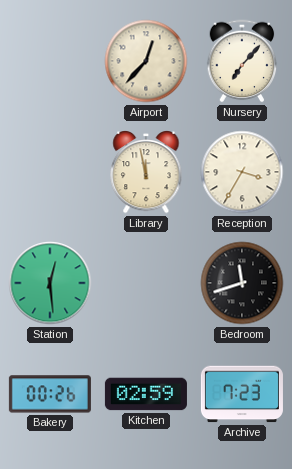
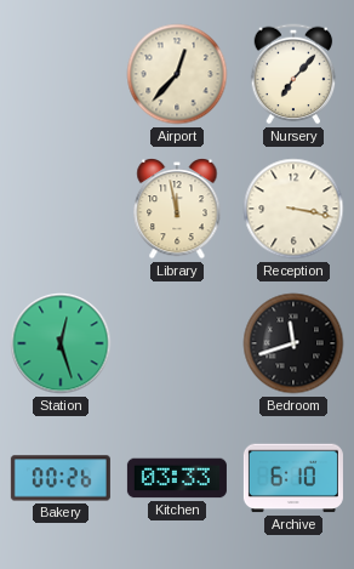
Reception: 3:35 -> 3:17 (293, 209)
Station: 12:29 -> 12:27 (61, 343)
Kitchen: 02:59 -> 03:33 (177, 478)
Archive: 7:23 -> 6:10 (293, 478)
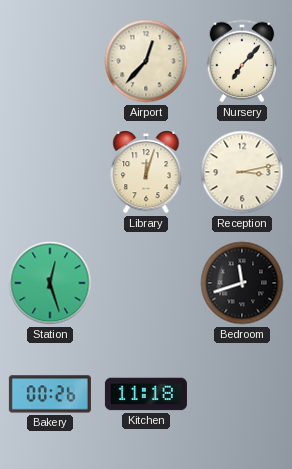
Library: 11:58 -> 12:03 (146, 173)
Reception: 3:17 -> 3:13 (242, 172)
Kitchen: 03:33 -> 11:18 (146, 394)
Archive: 6:10 -> none (293, 478)
